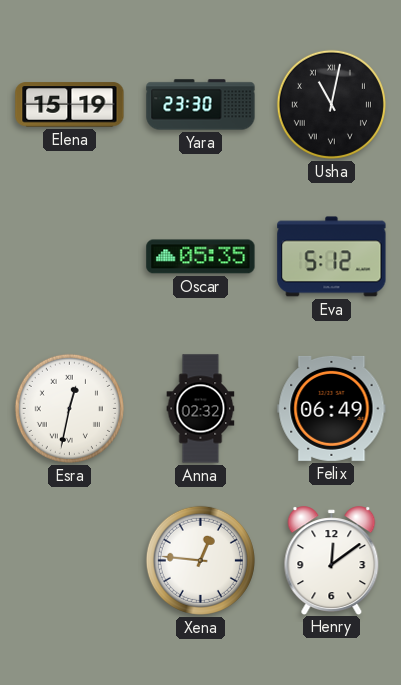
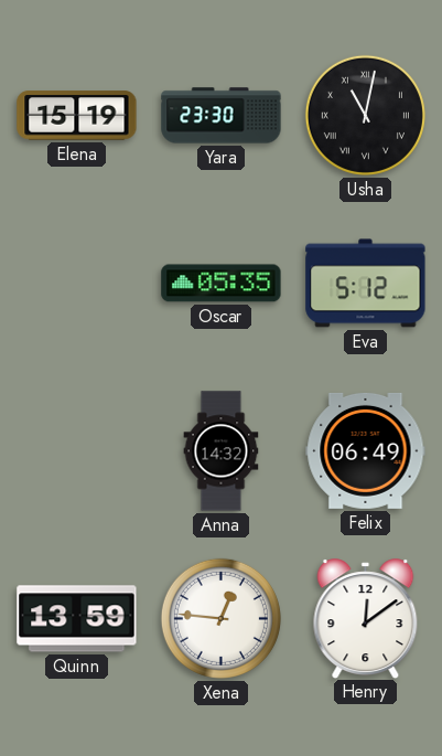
Esra: 12:32 -> none (69, 408)
Anna: 02:32 -> 14:32 (222, 451)
Quinn: none -> 13:59 (77, 619)
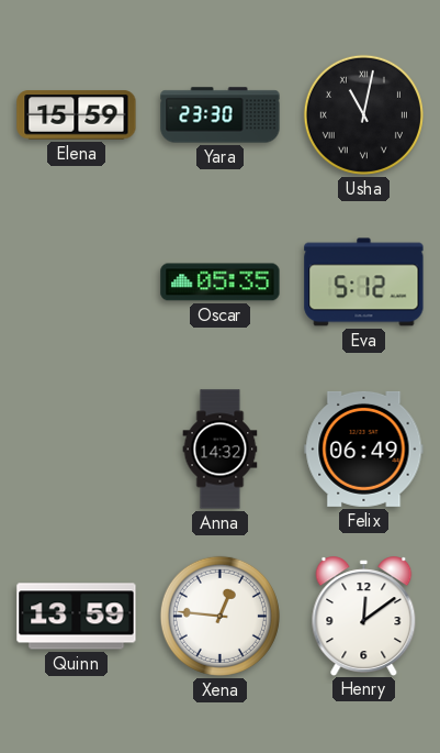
Elena: 15:19 -> 15:59 (77, 115)
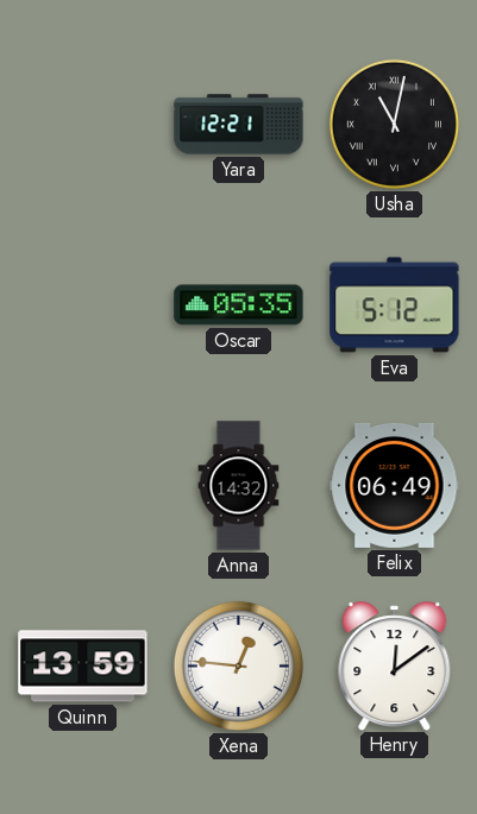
Elena: 15:59 -> none (77, 115)
Yara: 23:30 -> 12:21 (239, 125)
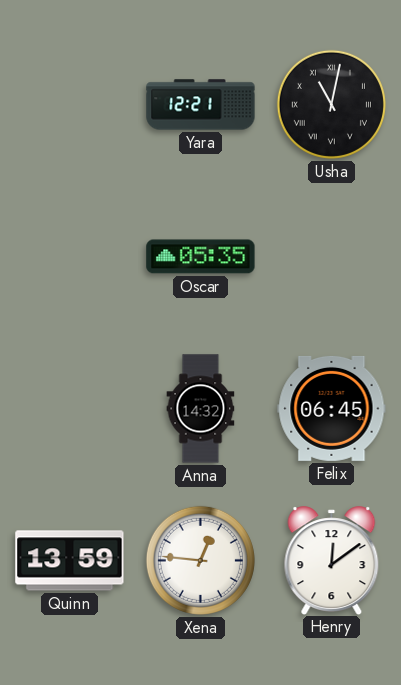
Eva: 5:12 -> none (395, 305)
Felix: 06:49 -> 06:45 (332, 408)
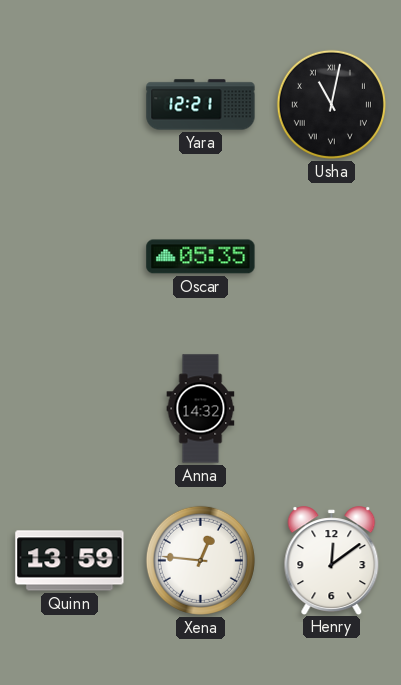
Felix: 06:45 -> none (332, 408)
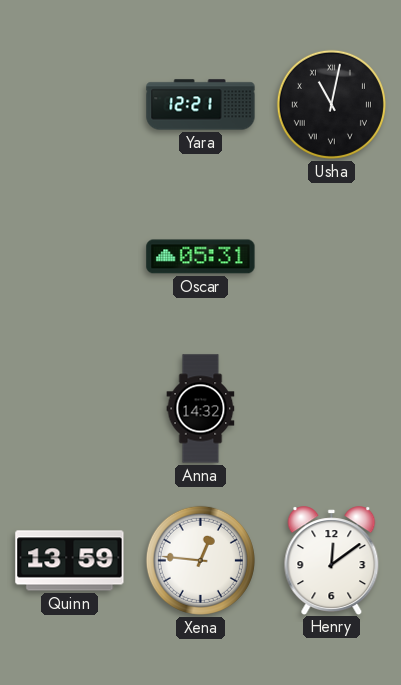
Oscar: 05:35 -> 05:31 (201, 257)
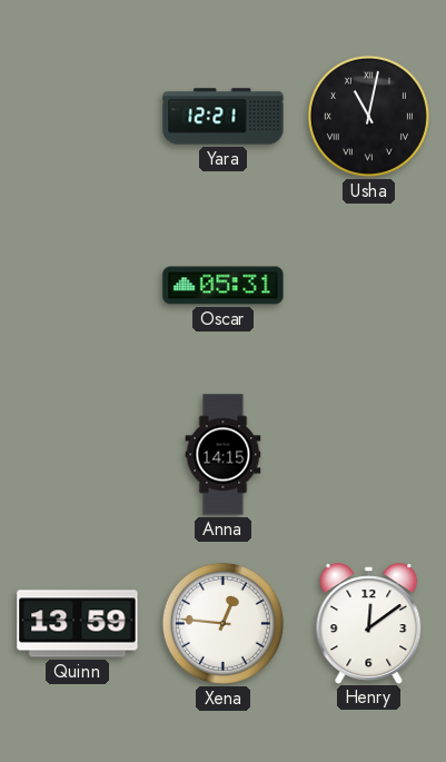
Anna: 14:32 -> 14:15 (224, 455)
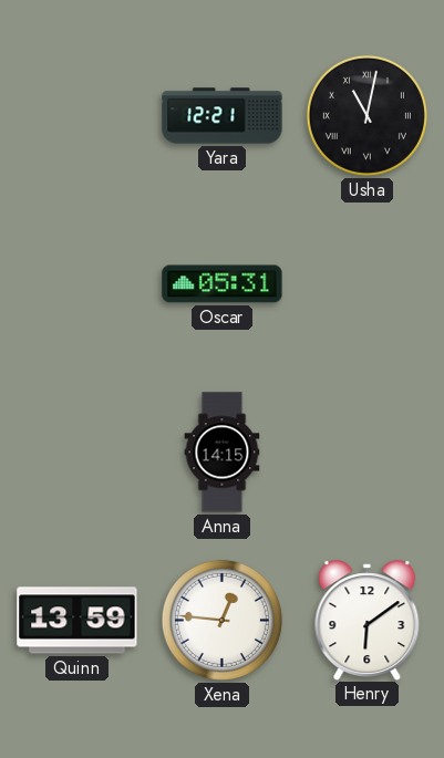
Henry: 12:09 -> 6:09 (368, 620)
